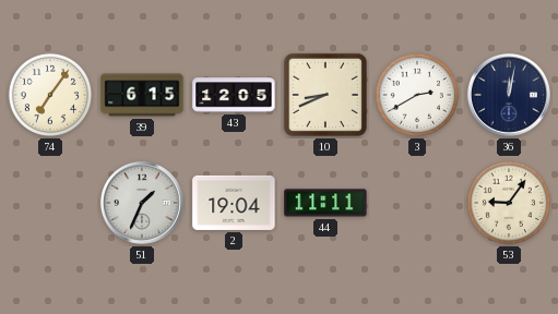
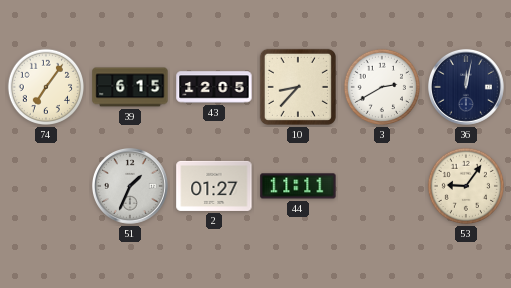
10: 8:41 -> 8:37 (298, 87)
2: 19:04 -> 01:27 (214, 186)
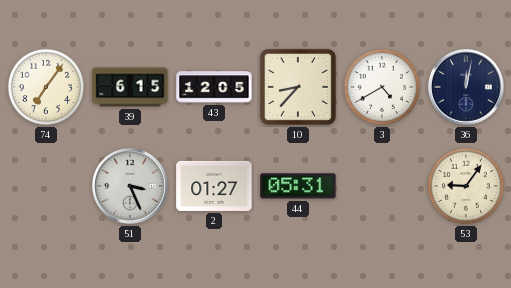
3: 2:40 -> 4:40 (382, 87)
51: 1:34 -> 3:26 (130, 186)
44: 11:11 -> 05:31 (298, 186)
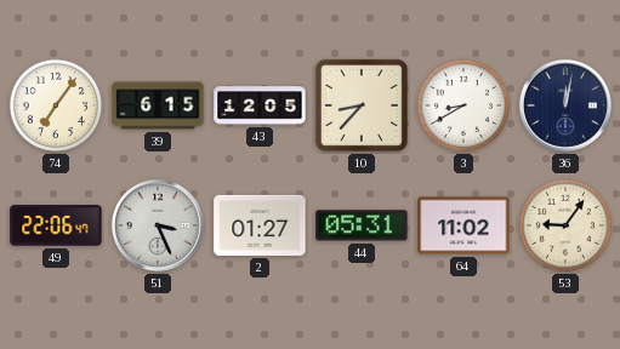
3: 4:40 -> 8:40 (463, 105)
49: none -> 22:06 (56, 225)
64: none -> 11:02 (463, 225)
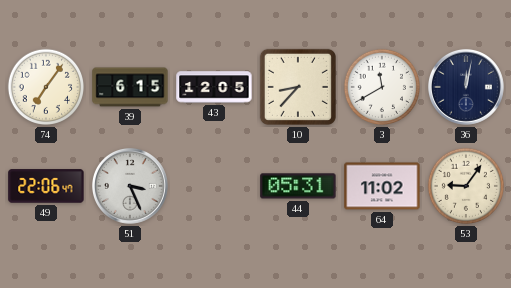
3: 8:40 -> 11:40 (382, 87)
2: 01:27 -> none (260, 225)
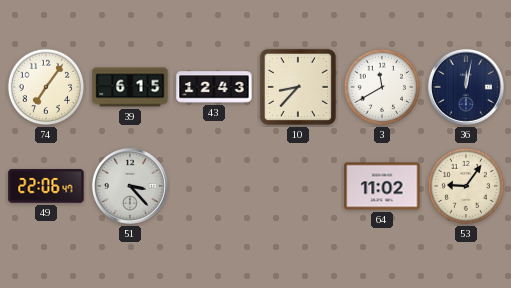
43: 12:05 -> 12:43 (214, 87)
51: 3:26 -> 3:23 (130, 186)
44: 05:31 -> none (298, 186)
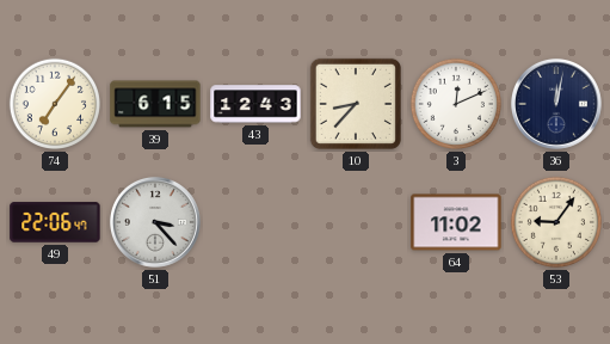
3: 11:40 -> 12:11 (456, 104)
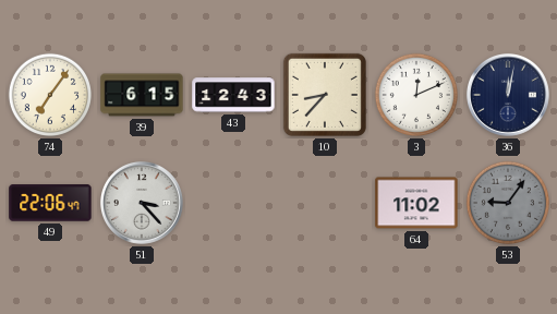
53 dial: cream -> grey (508, 203)
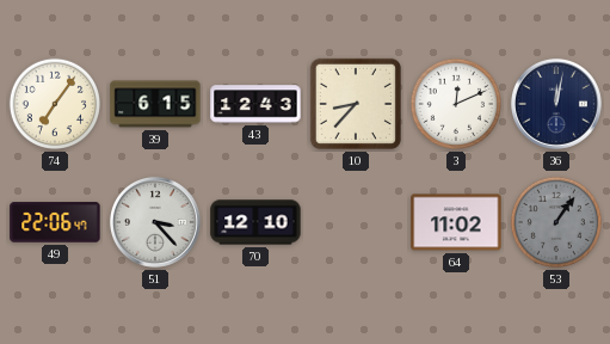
70: none -> 12:10 (255, 222)
53: 9:06 -> 1:06 (556, 222)
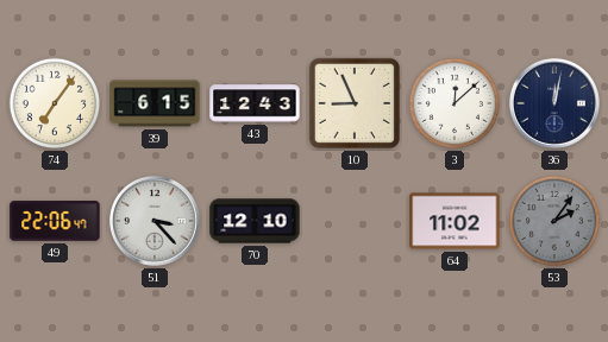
10: 8:37 -> 8:56 (355, 103)
3: 12:11 -> 12:08 (455, 103)
53: 1:06 -> 2:06 (554, 221)
